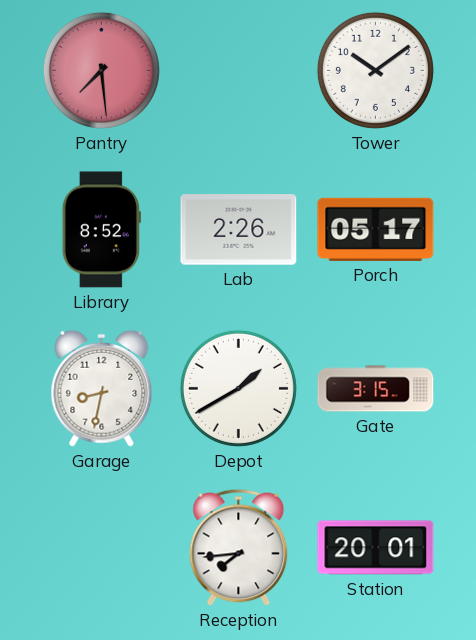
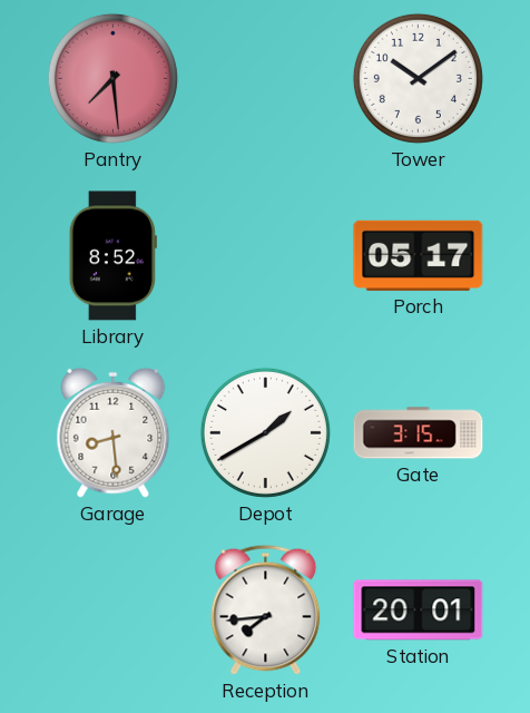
Lab: 2:26 -> none (239, 230)
Garage: 8:32 -> 8:29 (114, 432)
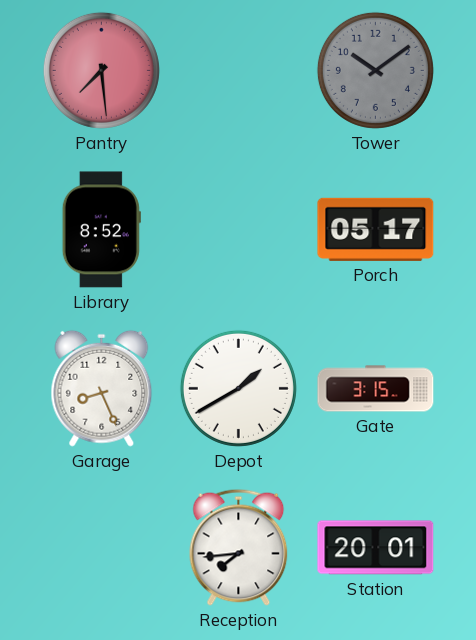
Tower dial: white -> grey (375, 70)
Garage: 8:29 -> 8:26 (102, 388)
